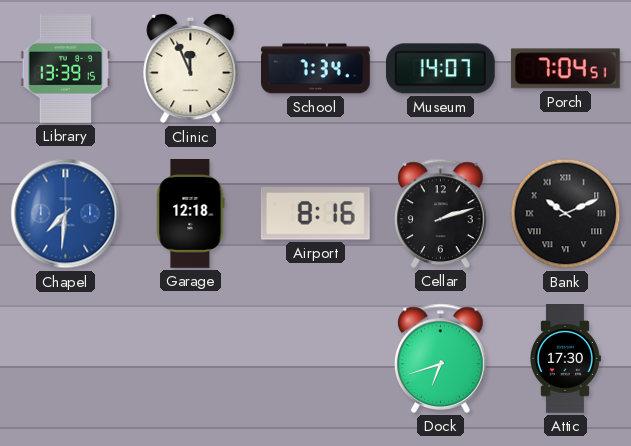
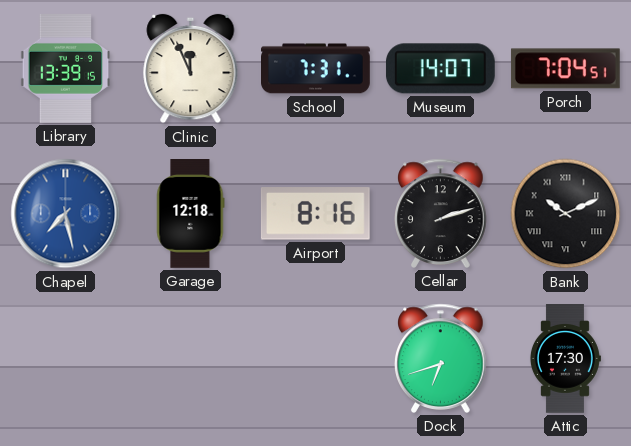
School: 7:34 -> 7:31 (316, 69)
Chapel: 7:31 -> 7:28 (66, 214)
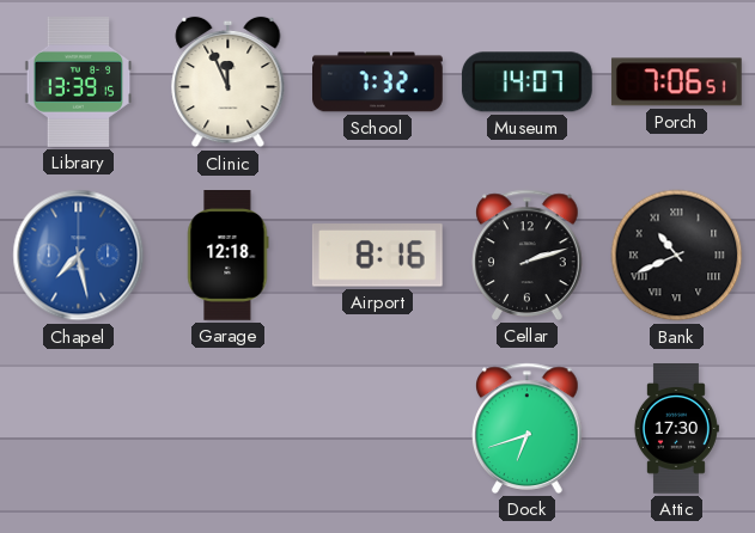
School: 7:31 -> 7:32 (378, 82)
Porch: 7:04 -> 7:06 (676, 82)
Bank: 10:11 -> 10:41 (677, 256)
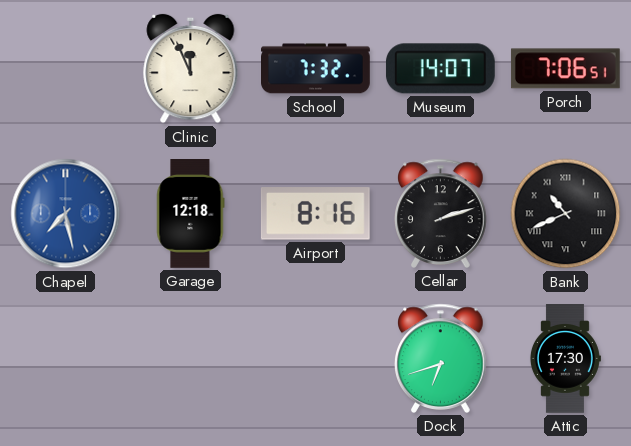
Library: 13:39 -> none (79, 82)
